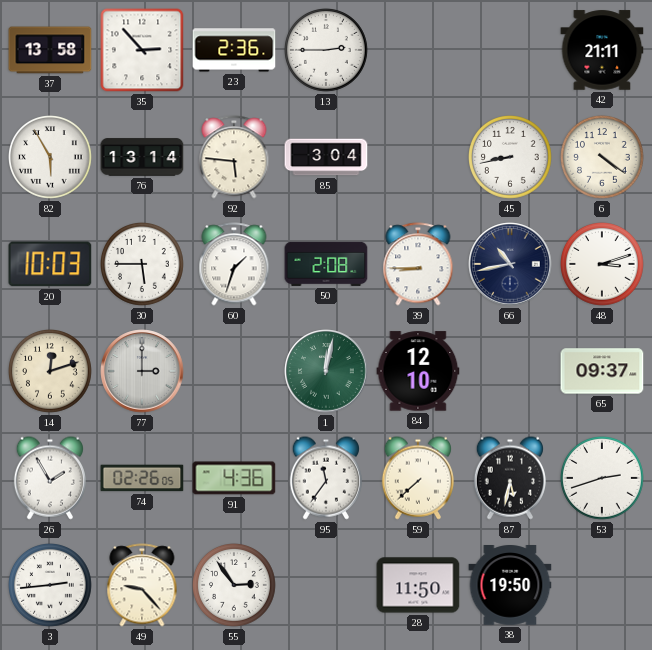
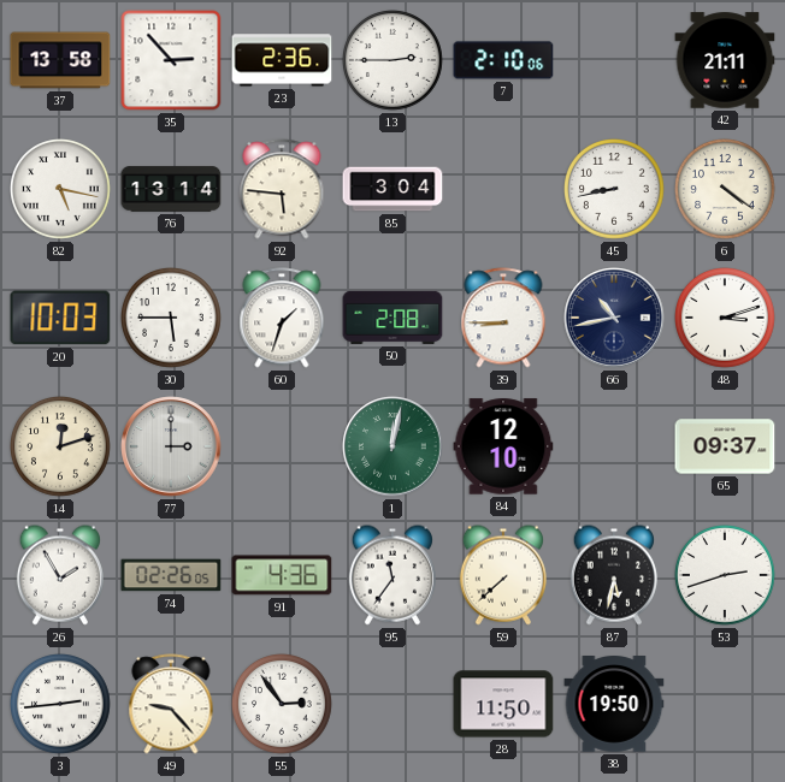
7: none -> 2:10 (503, 60)
82: 5:55 -> 5:17 (61, 190)
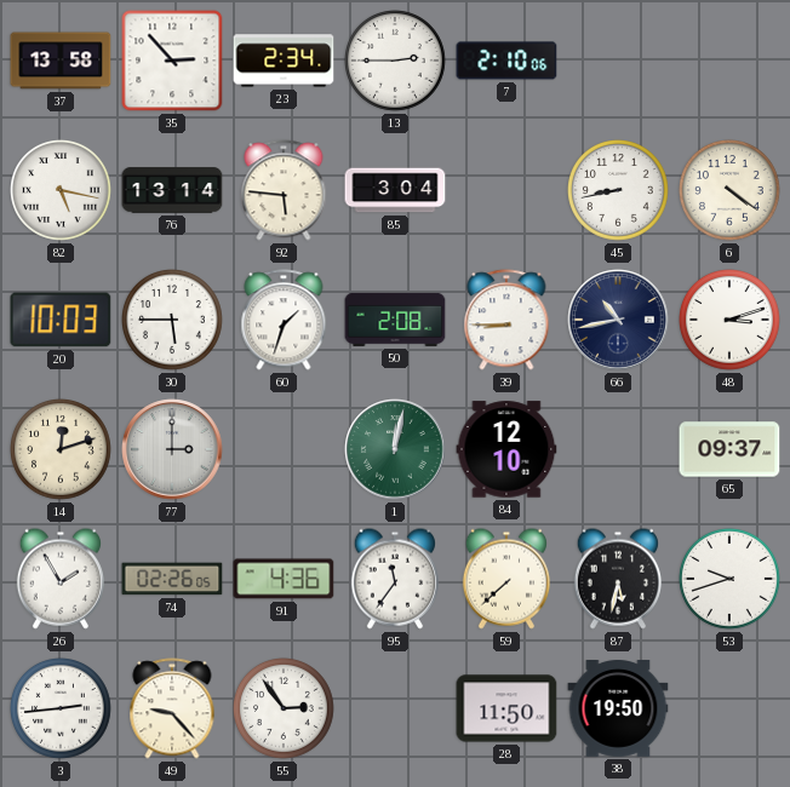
23: 2:36 -> 2:34 (284, 61)
42: 21:11 -> none (725, 60)
53: 2:42 -> 9:42 (731, 580)
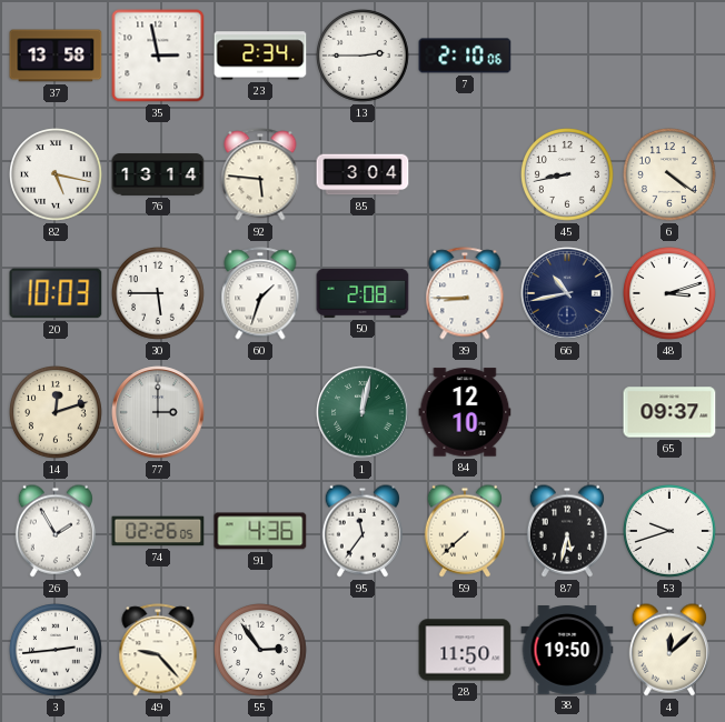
35: 2:53 -> 2:58 (158, 56)
4: none -> 12:08 (668, 650)
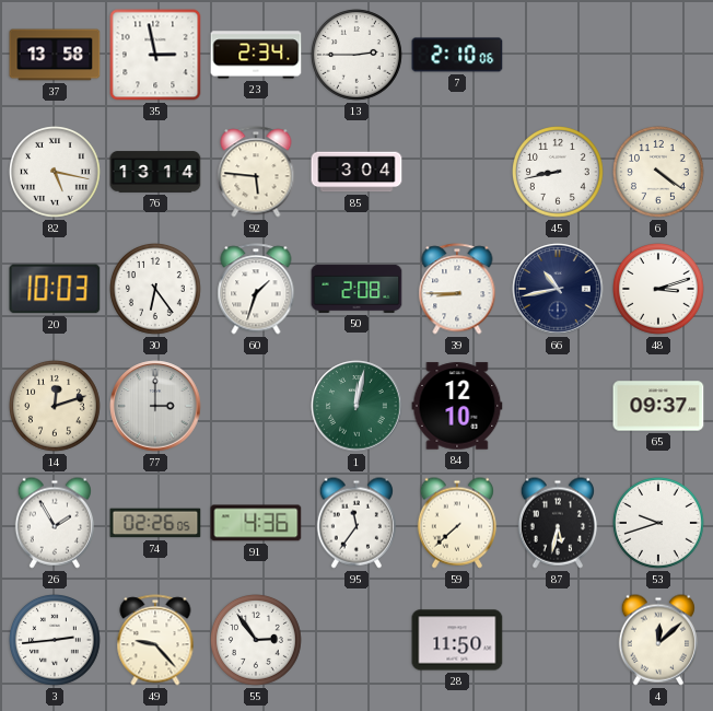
30: 5:45 -> 6:24 (156, 290)
38: 19:50 -> none (567, 651)
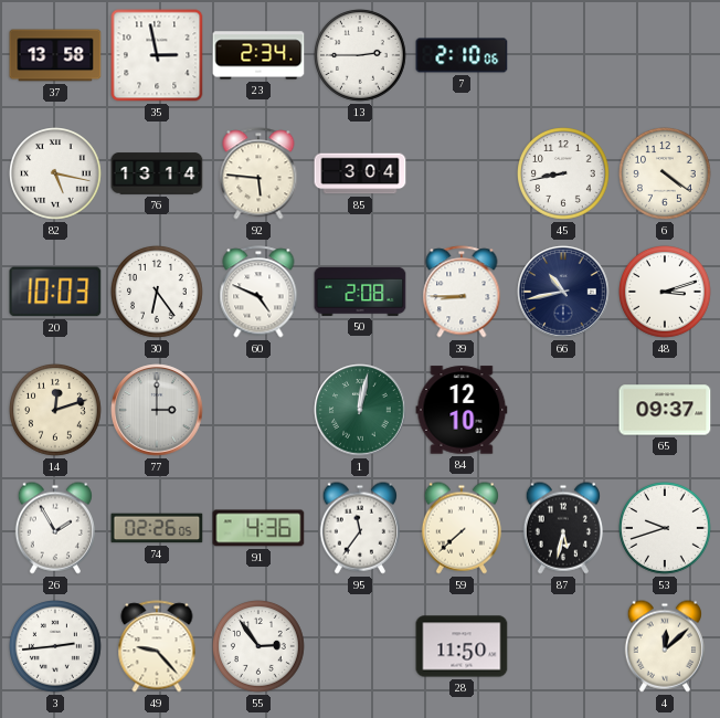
60: 1:33 -> 4:49 (258, 292)
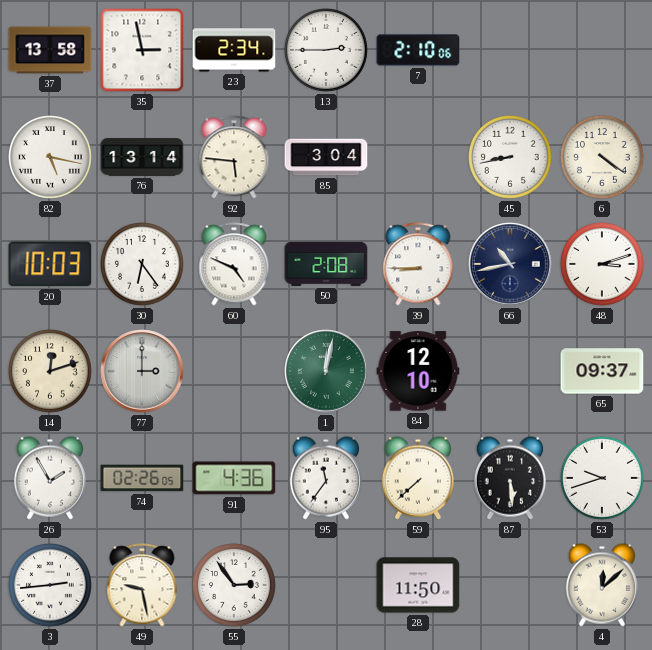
87: 5:32 -> 5:29 (509, 478)
49: 9:23 -> 9:28 (142, 585)
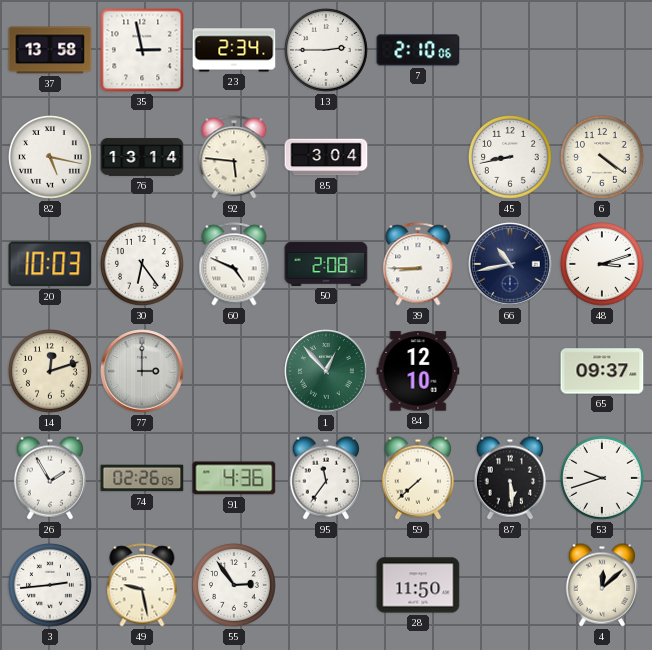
1: 12:02 -> 12:53 (326, 371)
